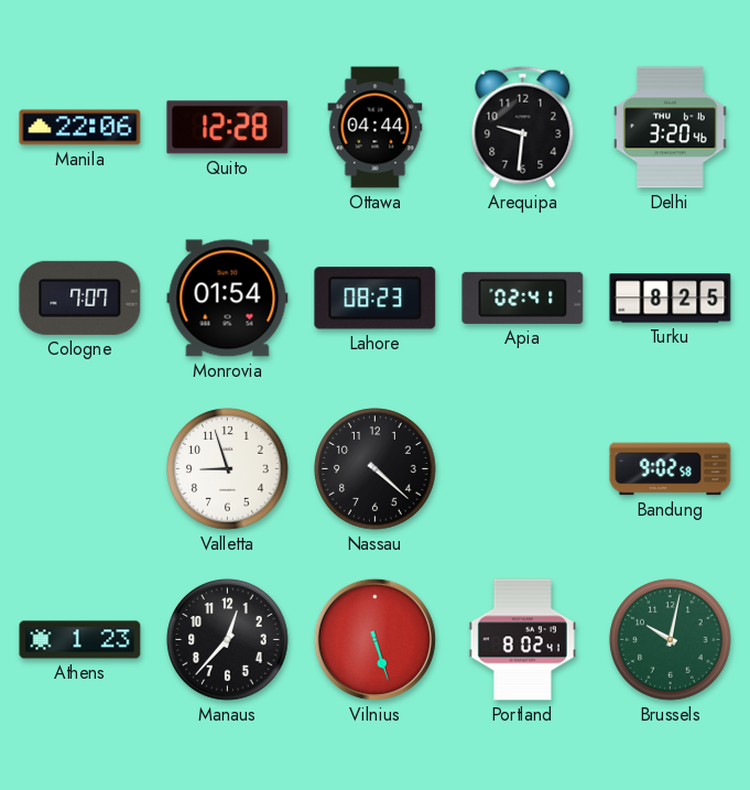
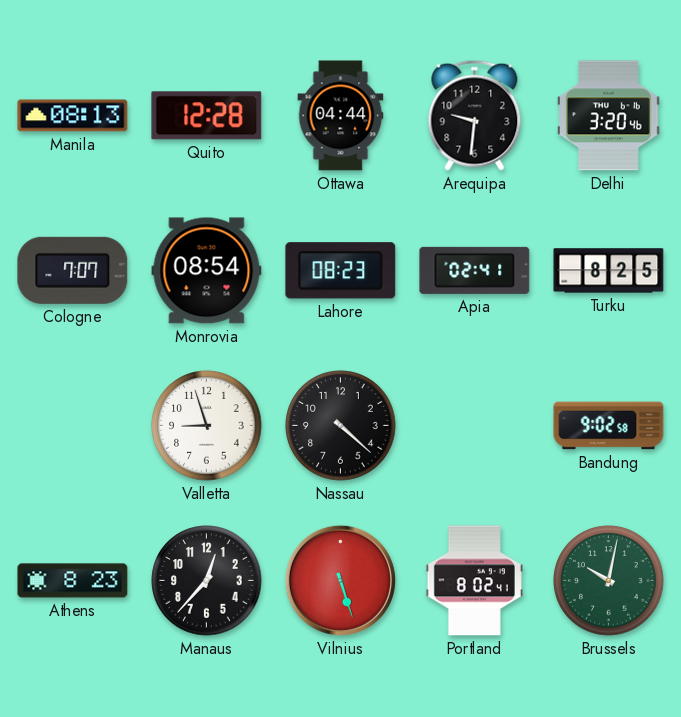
Manila: 22:06 -> 08:13 (73, 116)
Monrovia: 01:54 -> 08:54 (207, 271)
Athens: 1:23 -> 8:23 (73, 581)
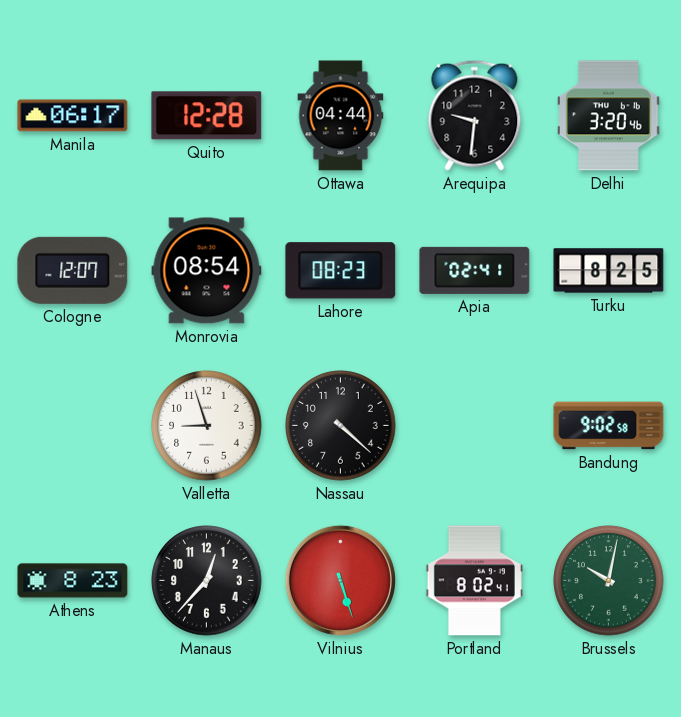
Manila: 08:13 -> 06:17 (73, 116)
Cologne: 7:07 -> 12:07 (73, 270)
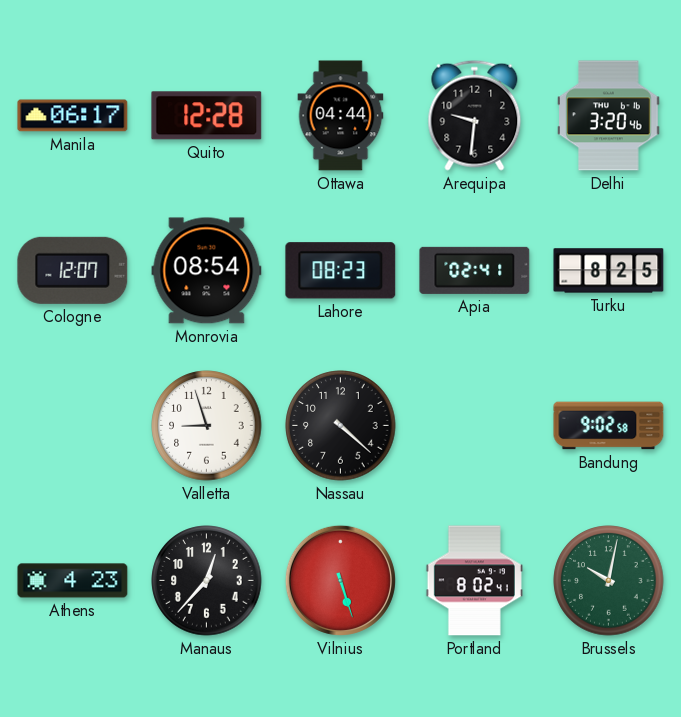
Athens: 8:23 -> 4:23 (73, 581)
